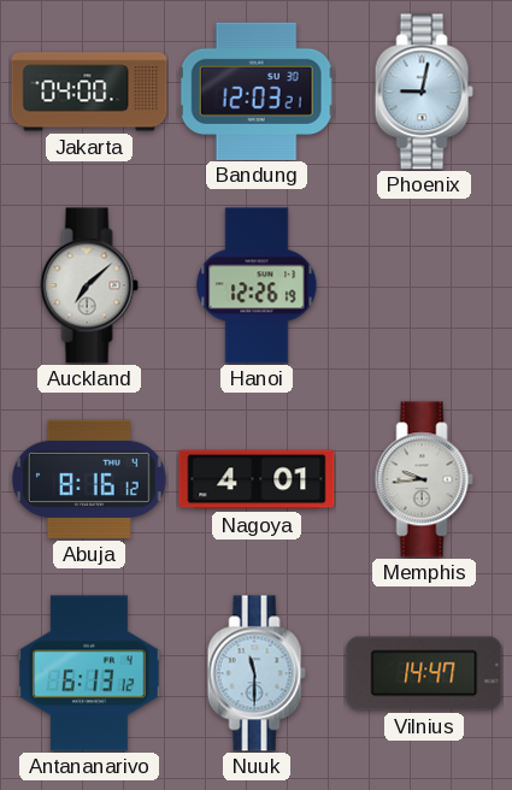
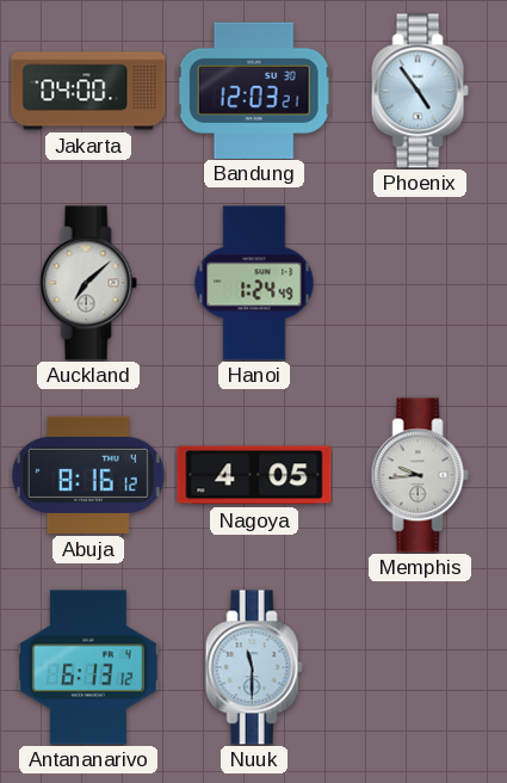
Phoenix: 9:02 -> 4:54 (420, 91)
Hanoi: 12:26 -> 1:24 (254, 283)
Nagoya: 4:01 -> 4:05 (254, 475)
Vilnius: 14:47 -> none (424, 673)
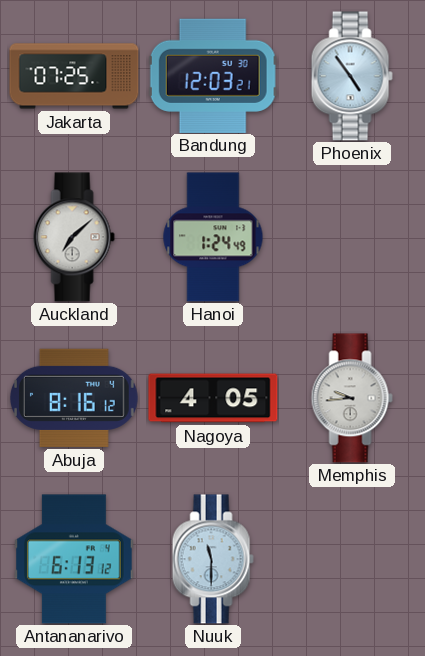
Jakarta: 04:00 -> 07:25 (74, 76)
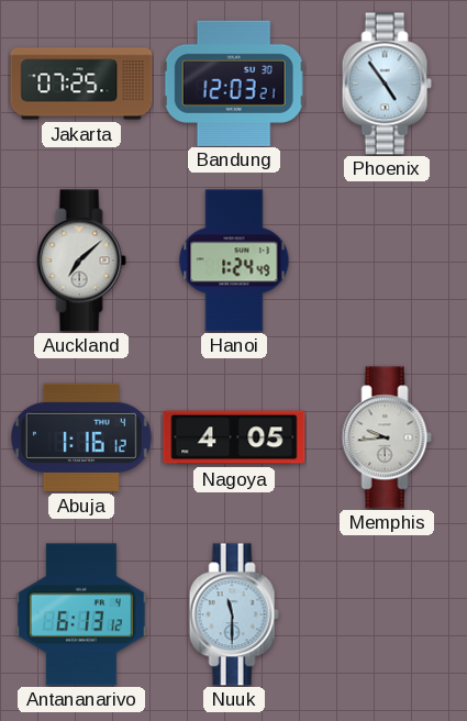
Abuja: 8:16 -> 1:16 (81, 437)
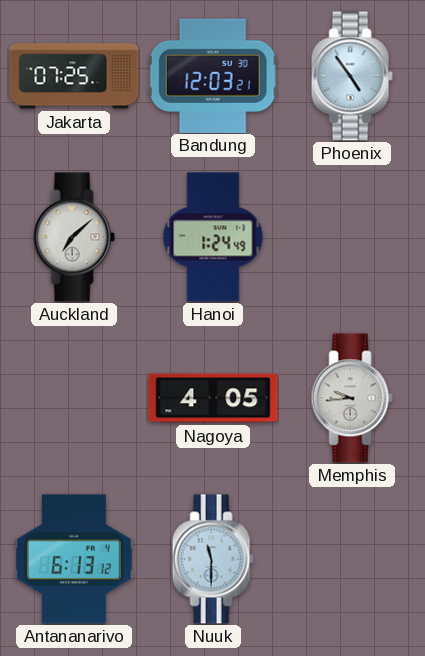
Abuja: 1:16 -> none (81, 437)
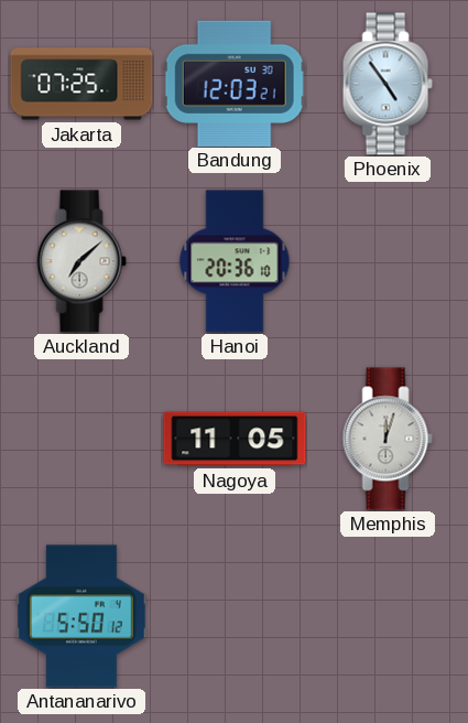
Hanoi: 1:24 -> 20:36 (235, 261)
Nagoya: 4:05 -> 11:05 (235, 439)
Memphis: 9:44 -> 12:03 (388, 439)
Antananarivo: 6:13 -> 5:50 (83, 616)
Nuuk: 11:30 -> none (213, 559)
